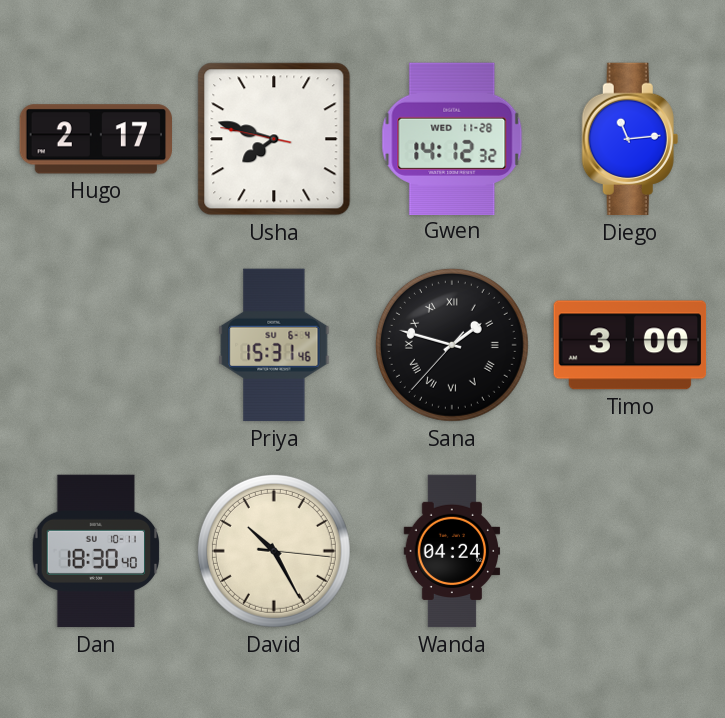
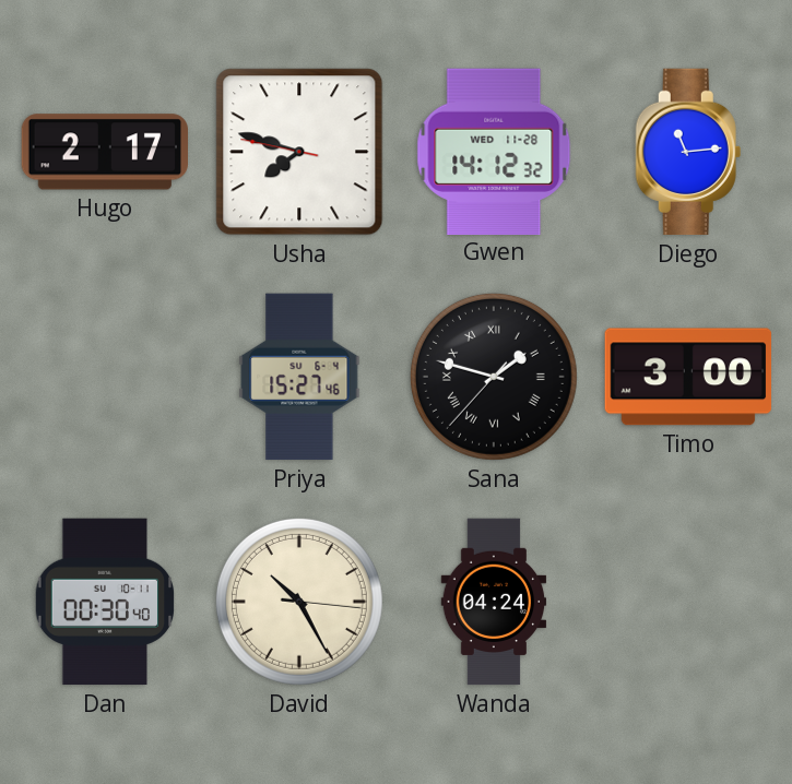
Priya: 15:31 -> 15:27 (299, 377)
Dan: 18:30 -> 00:30 (105, 602)
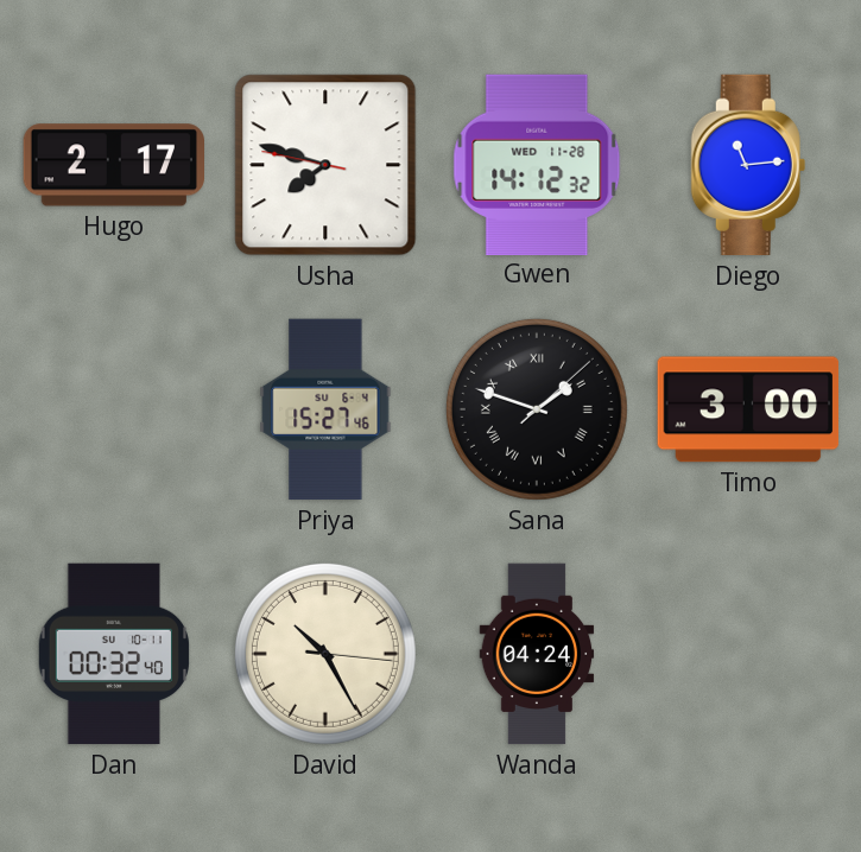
Sana: 1:47 -> 1:48 (537, 409)
Dan: 00:30 -> 00:32 (114, 654)
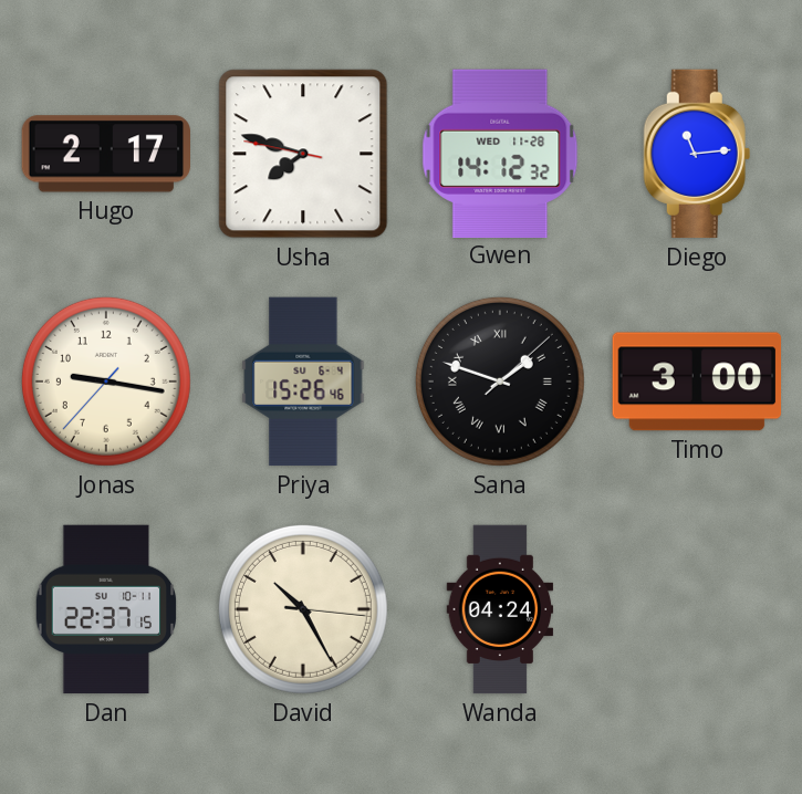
Jonas: none -> 9:16 (106, 382)
Priya: 15:27 -> 15:26 (303, 382)
Dan: 00:32 -> 22:37 (106, 609)
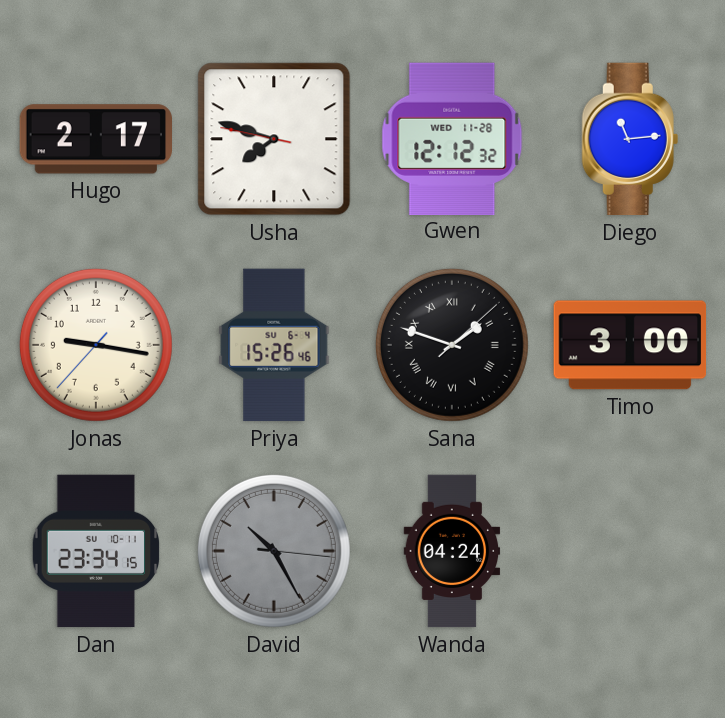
Gwen: 14:12 -> 12:12 (452, 138)
Dan: 22:37 -> 23:34 (96, 551)
David dial: cream -> grey (274, 551)
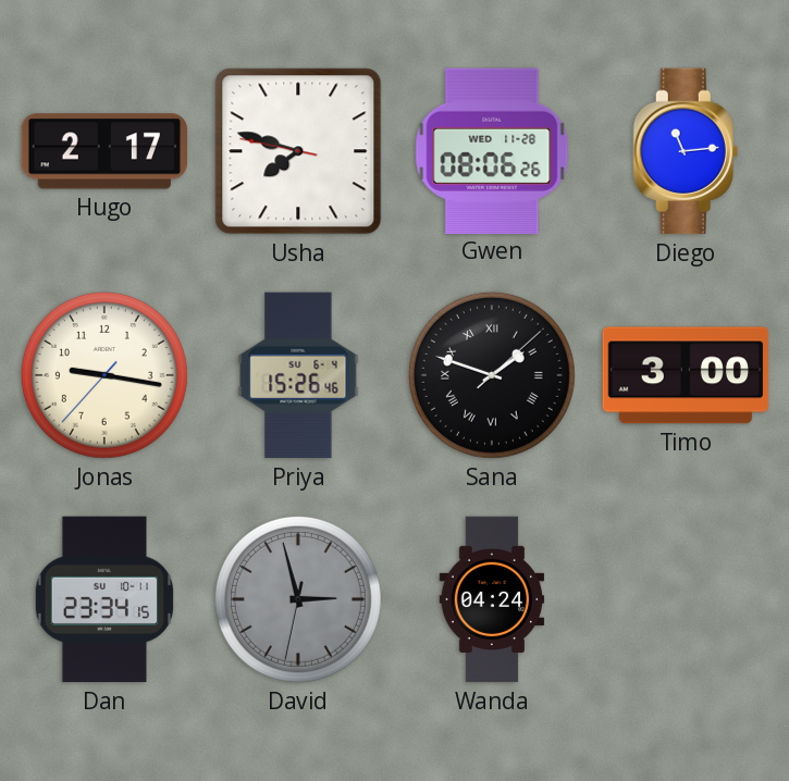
Gwen: 12:12 -> 08:06 (492, 150)
David: 10:25 -> 2:57 (298, 599)
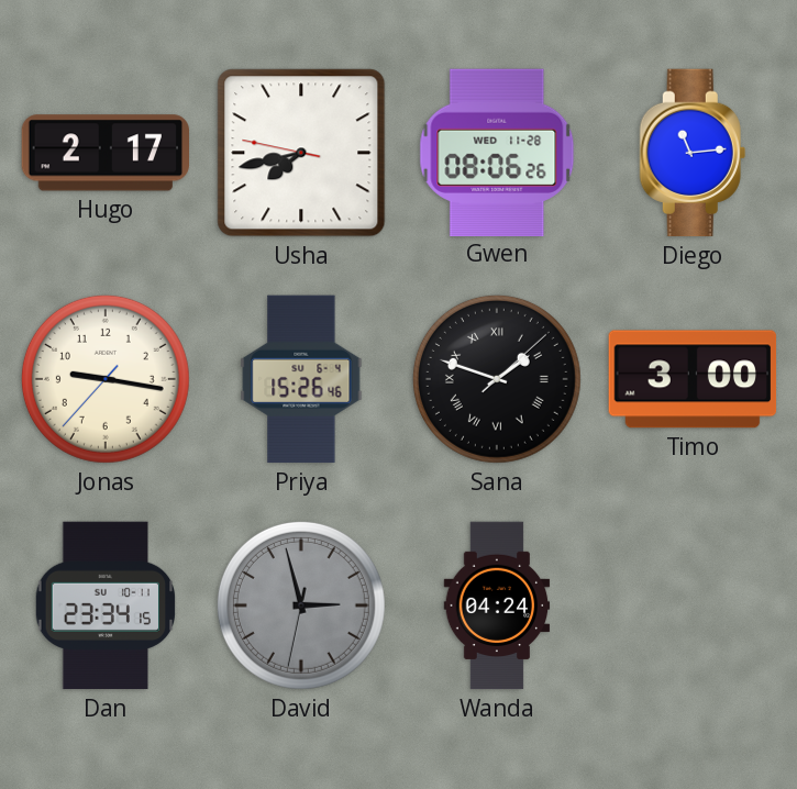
Usha: 7:47 -> 7:42 (301, 153)
